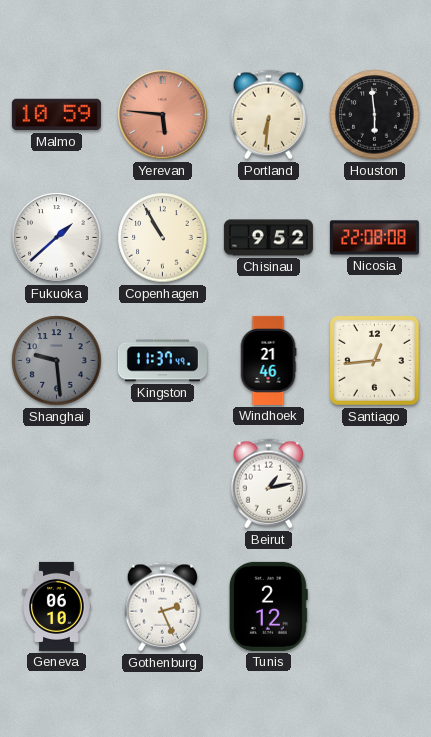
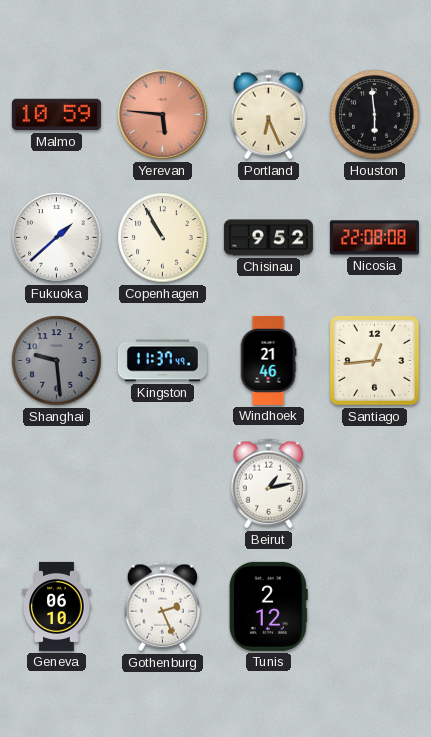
Portland: 6:31 -> 6:26 (268, 115)
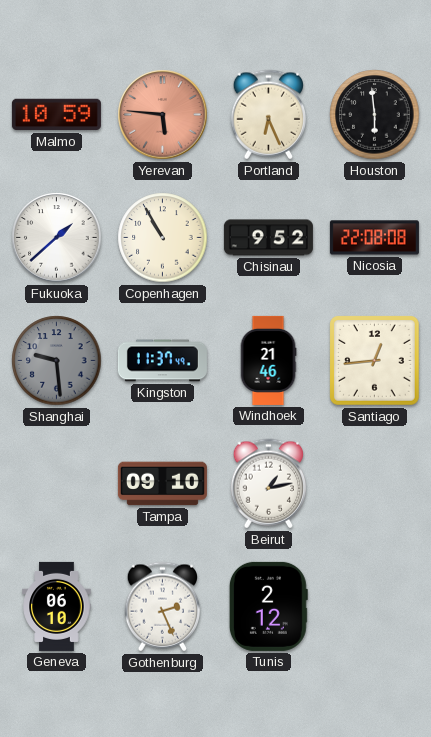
Tampa: none -> 09:10 (162, 484)
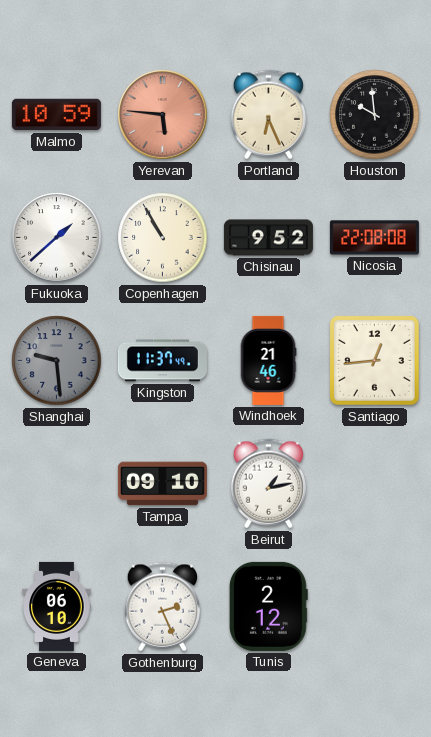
Houston: 5:59 -> 9:59 (375, 115)
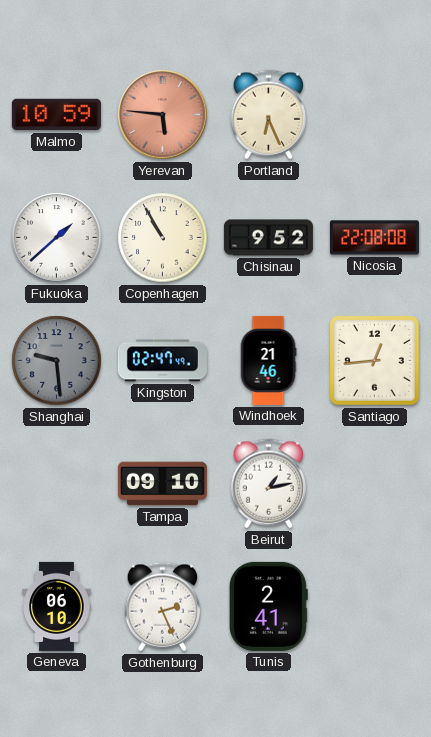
Houston: 9:59 -> none (375, 115)
Kingston: 11:37 -> 02:47 (162, 361)
Tunis: 2:12 -> 2:41 (268, 606)
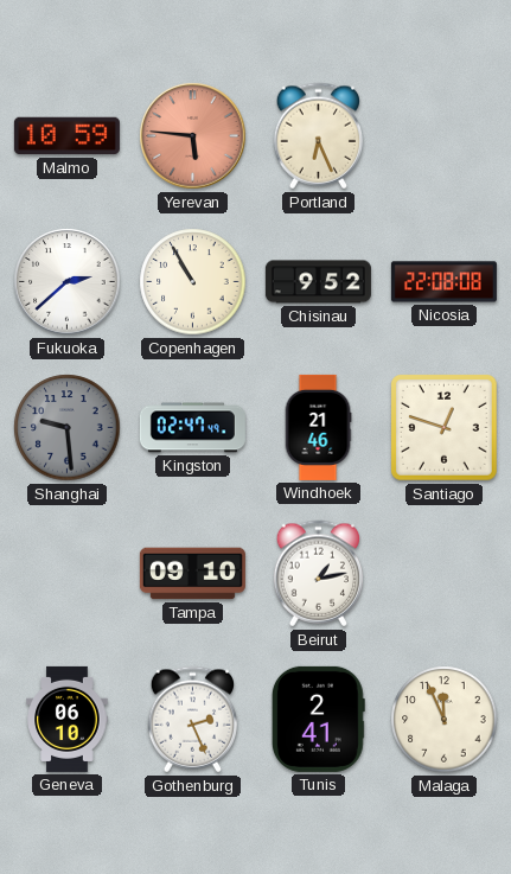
Fukuoka: 1:38 -> 2:38 (68, 282)
Santiago: 12:44 -> 12:48 (445, 428)
Malaga: none -> 11:56 (445, 720)
